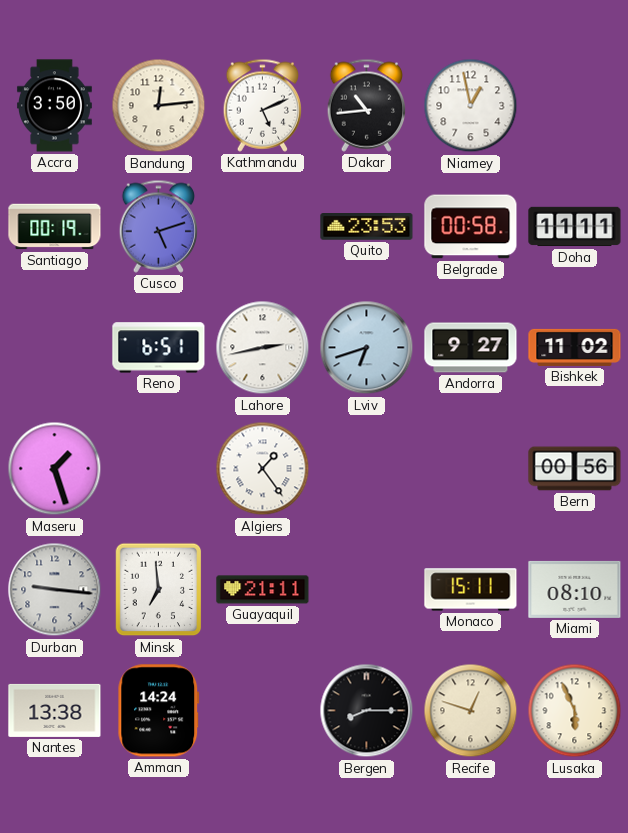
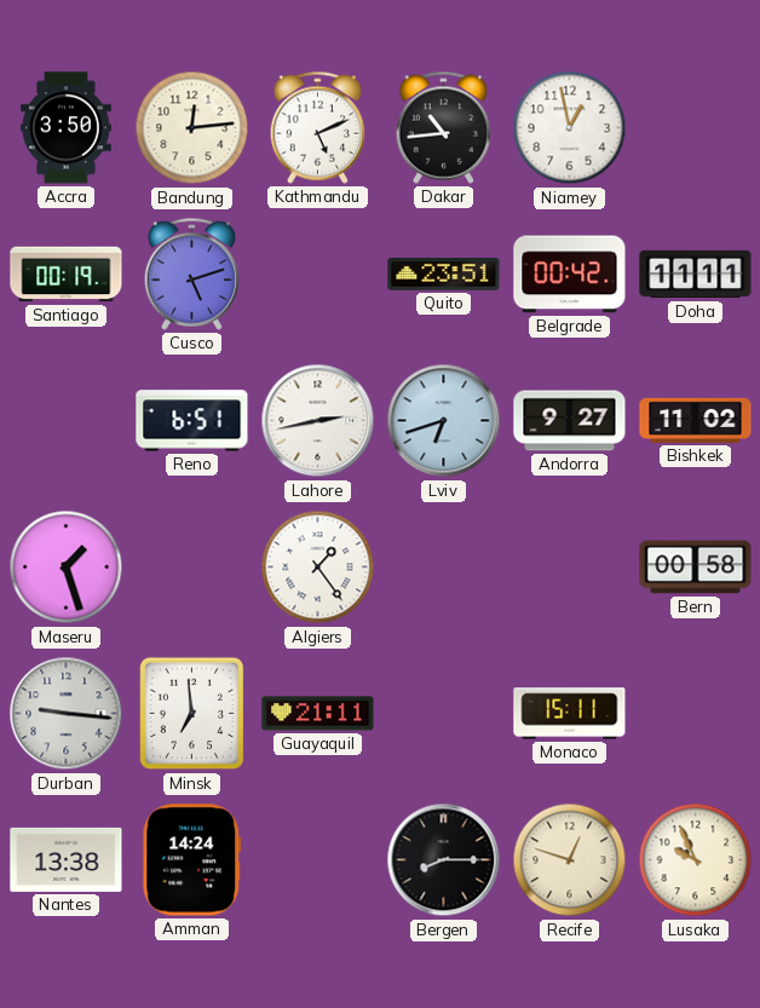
Quito: 23:53 -> 23:51 (444, 275)
Belgrade: 00:58 -> 00:42 (570, 275)
Bern: 00:56 -> 00:58 (696, 568)
Miami: 08:10 -> none (575, 589)
Lusaka: 5:56 -> 9:56 (696, 860)
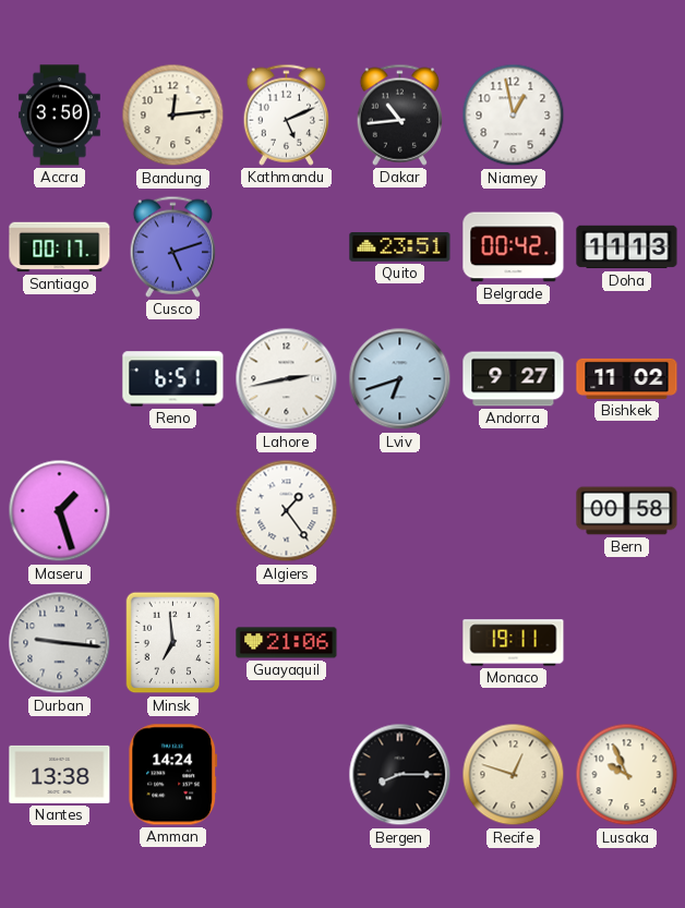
Santiago: 00:19 -> 00:17 (60, 247)
Doha: 11:11 -> 11:13 (627, 247)
Guayaquil: 21:11 -> 21:06 (287, 643)
Monaco: 15:11 -> 19:11 (514, 643)
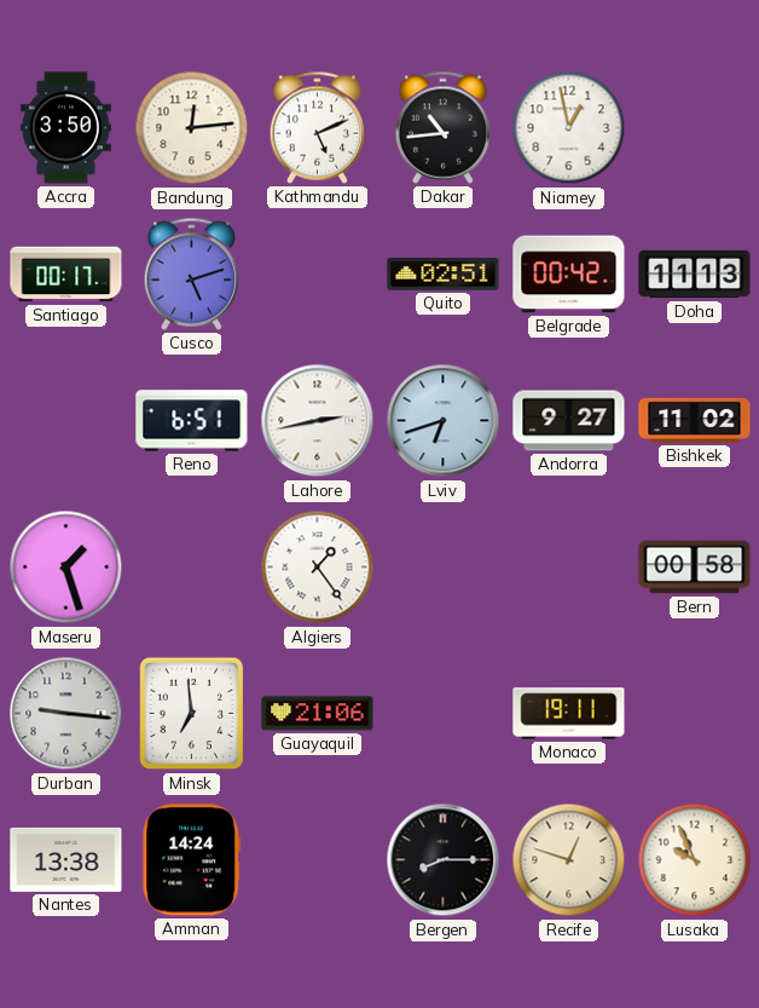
Quito: 23:51 -> 02:51 (444, 275)
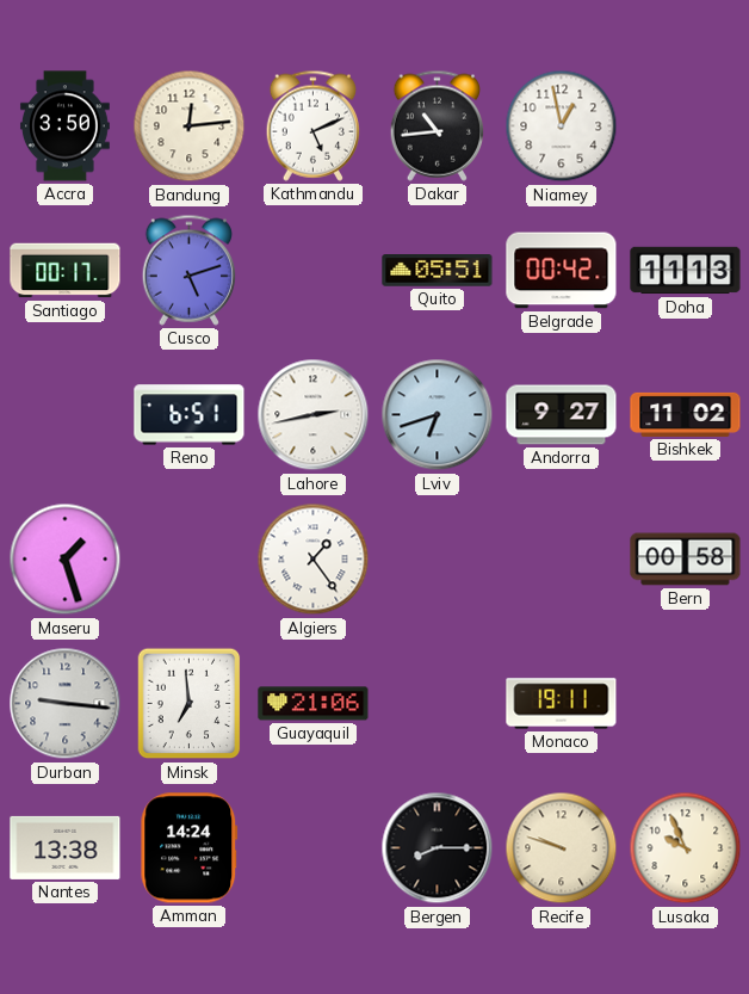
Quito: 02:51 -> 05:51 (438, 271)
Recife: 12:48 -> 9:48 (562, 848)
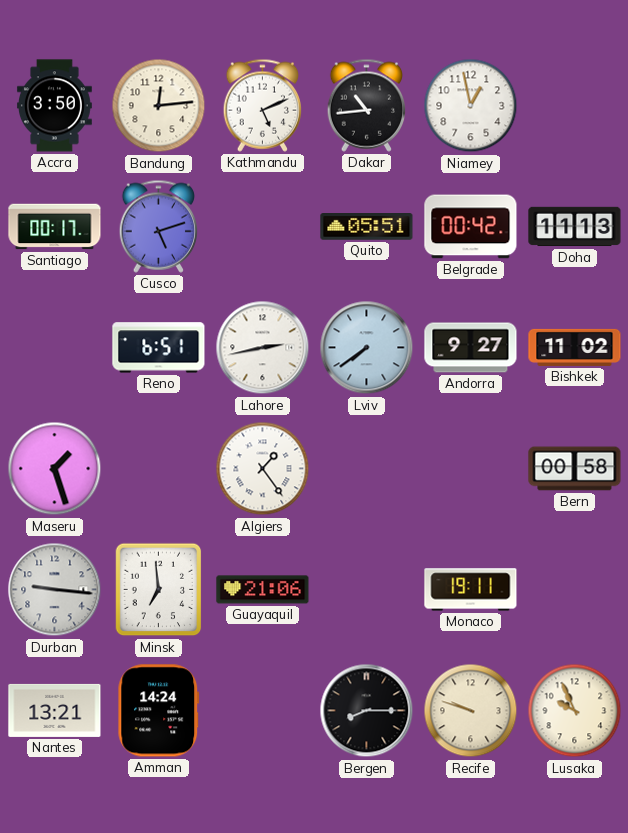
Lviv: 6:42 -> 7:39 (367, 348)
Nantes: 13:38 -> 13:21 (55, 710)
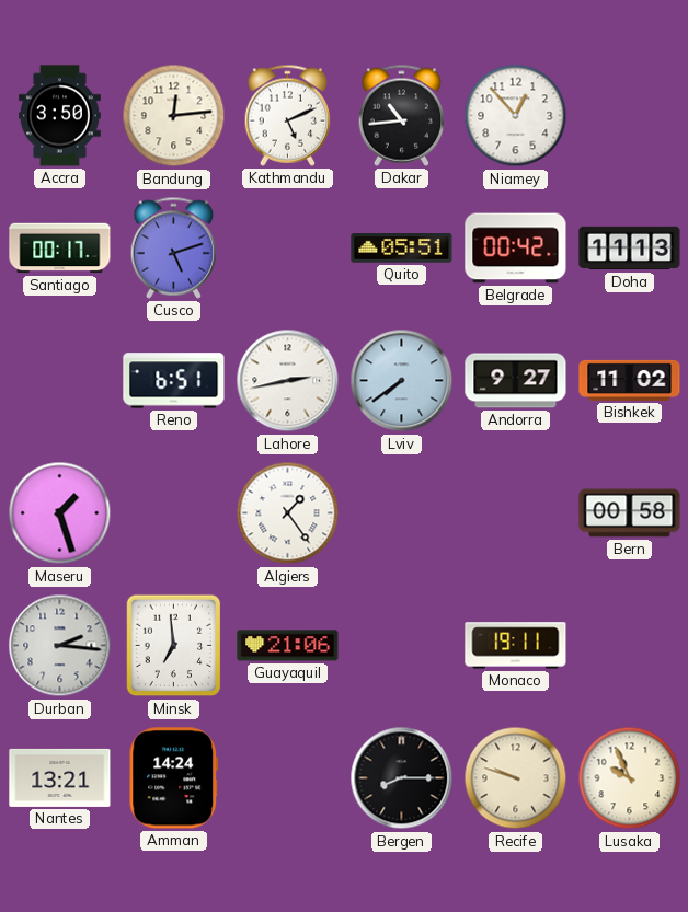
Niamey: 12:58 -> 12:53 (516, 116)
Durban: 9:16 -> 2:16 (60, 646)
